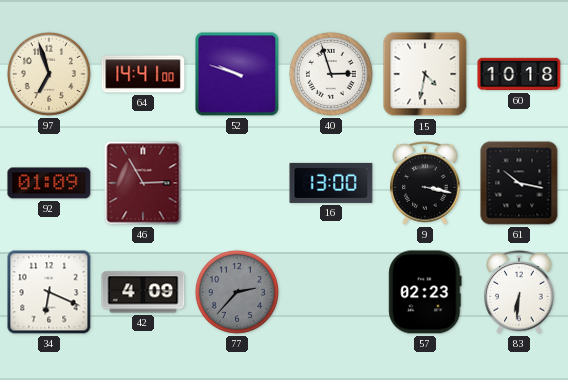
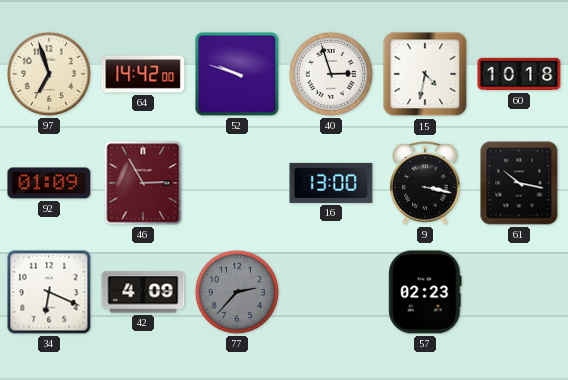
64: 14:41 -> 14:42 (143, 74)
83: 6:31 -> none (519, 292)
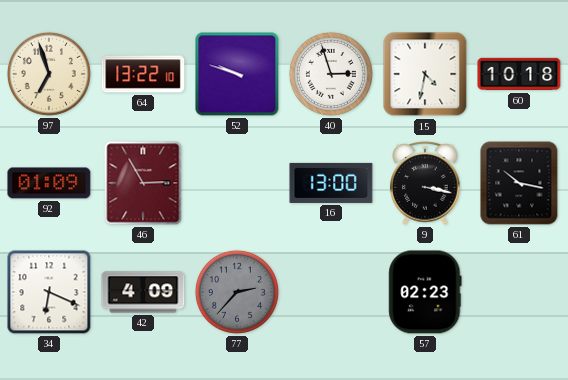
64: 14:42 -> 13:22 (143, 74)
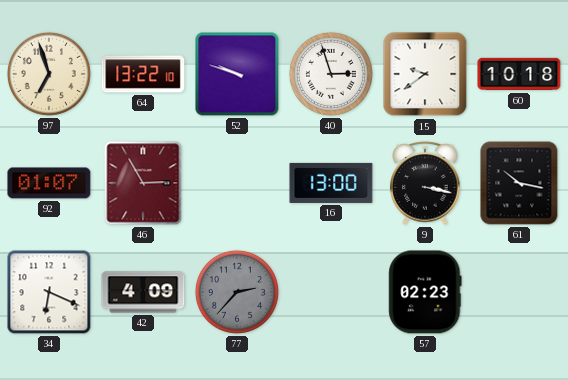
15: 4:32 -> 9:39 (425, 74)
92: 01:09 -> 01:07 (49, 183)
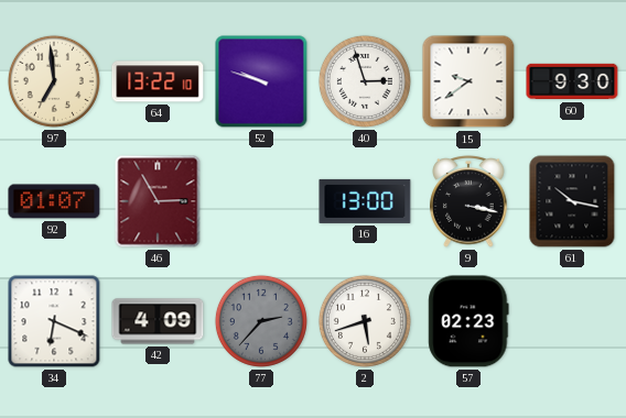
97: 6:57 -> 6:59 (54, 81)
60: 10:18 -> 9:30 (572, 81)
2: none -> 5:42 (365, 321)
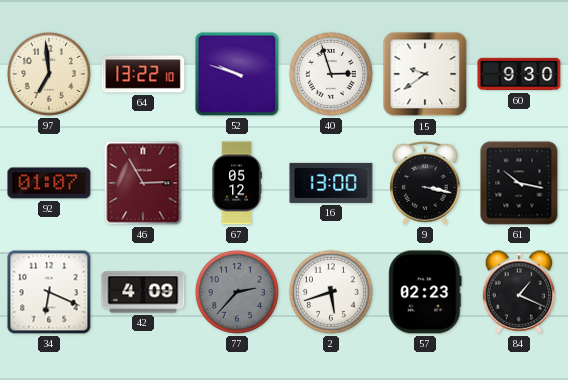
67: none -> 05:12 (237, 183)
84: none -> 1:19 (519, 292)
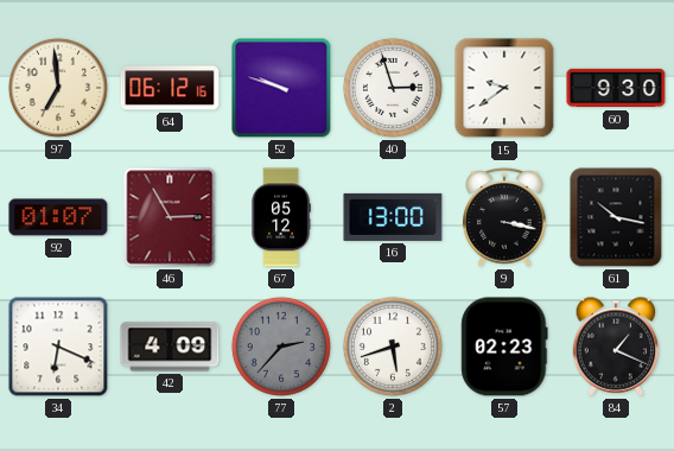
64: 13:22 -> 06:12 (170, 88)
